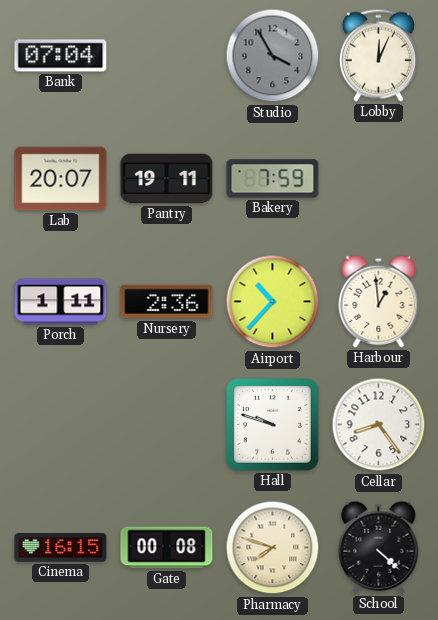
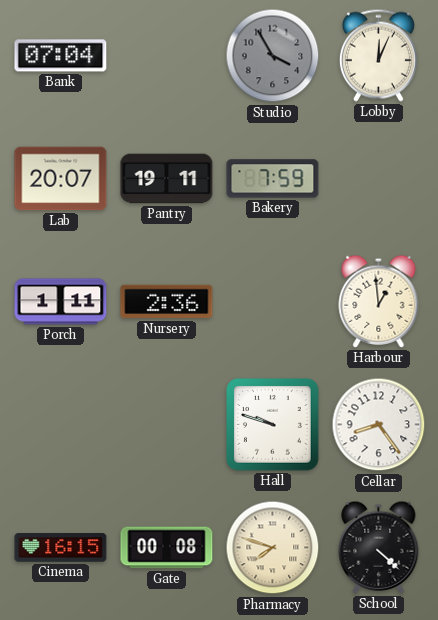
Airport: 10:37 -> none (273, 302)
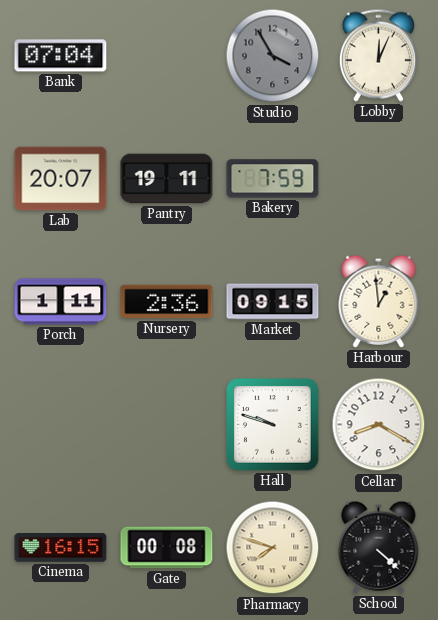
Market: none -> 09:15 (273, 302)
Cellar: 8:24 -> 8:20 (379, 425)
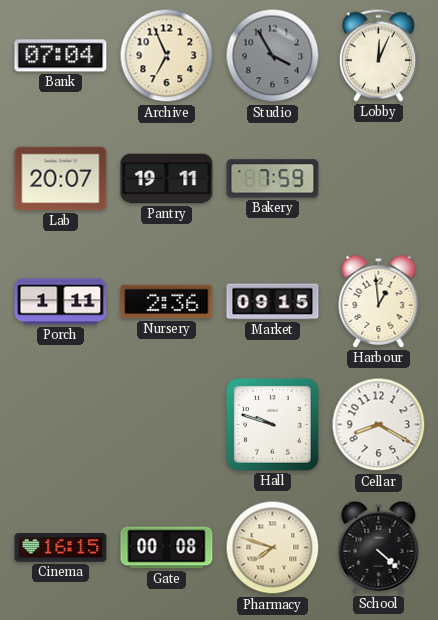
Archive: none -> 6:56 (167, 56)
